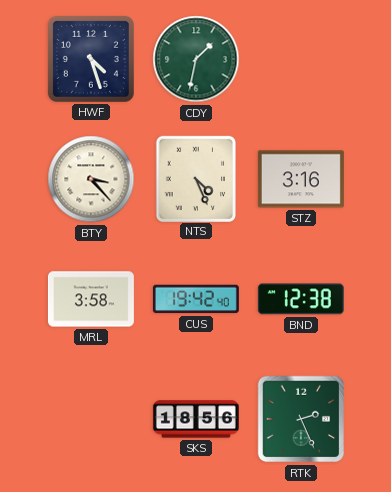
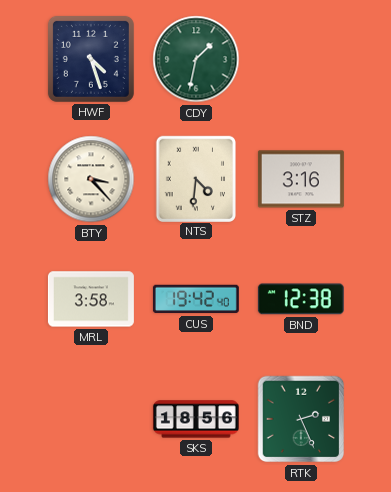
NTS: 4:26 -> 4:31 (195, 178)
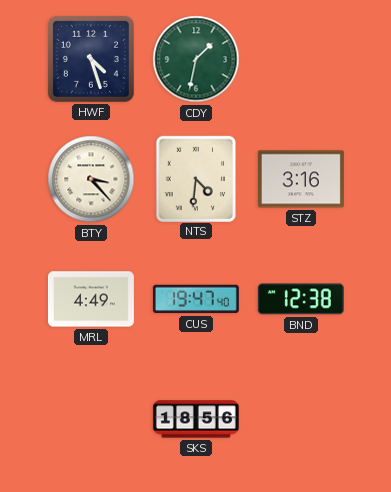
MRL: 3:58 -> 4:49 (91, 299)
CUS: 19:42 -> 19:47 (196, 299)
RTK: 2:26 -> none (301, 419)
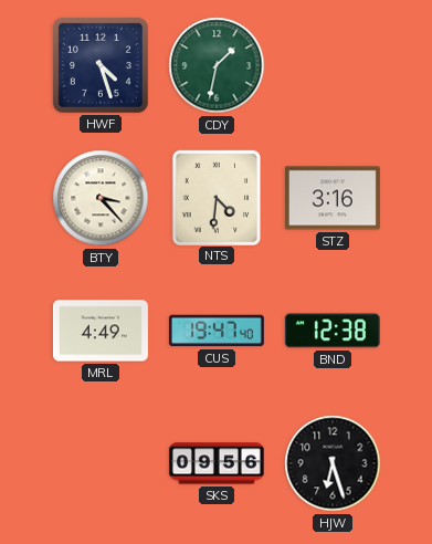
SKS: 18:56 -> 09:56 (217, 463)
HJW: none -> 6:27 (333, 463)
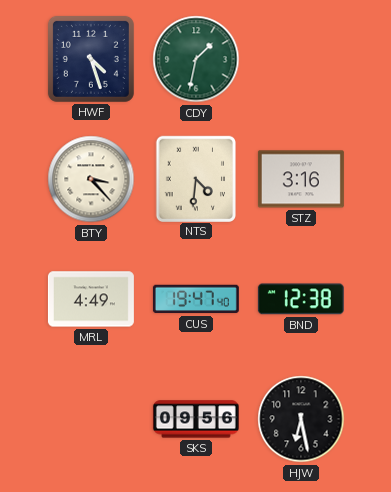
HJW: 6:27 -> 6:28 (301, 419)
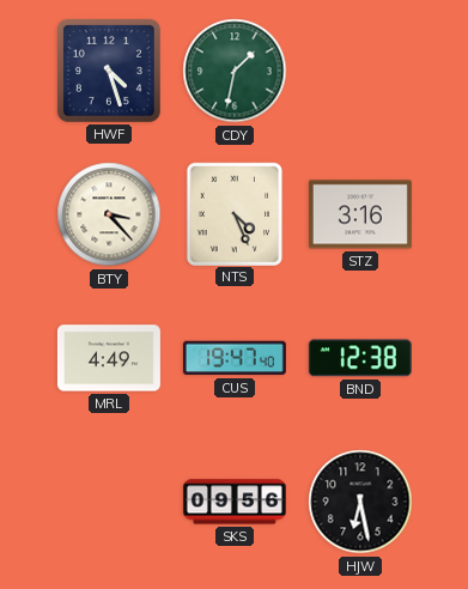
NTS: 4:31 -> 4:26 (233, 213)
